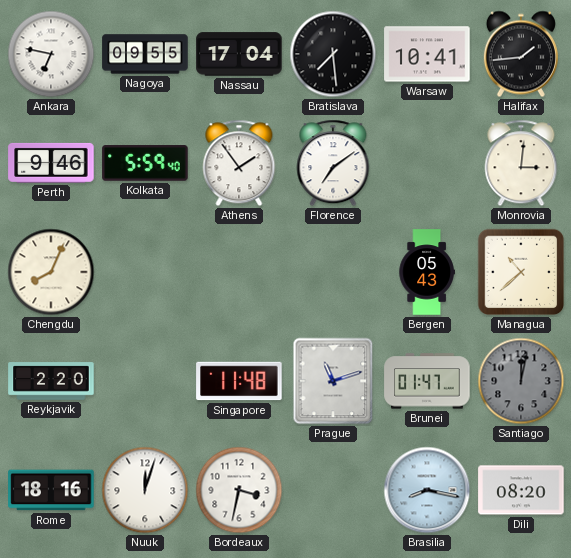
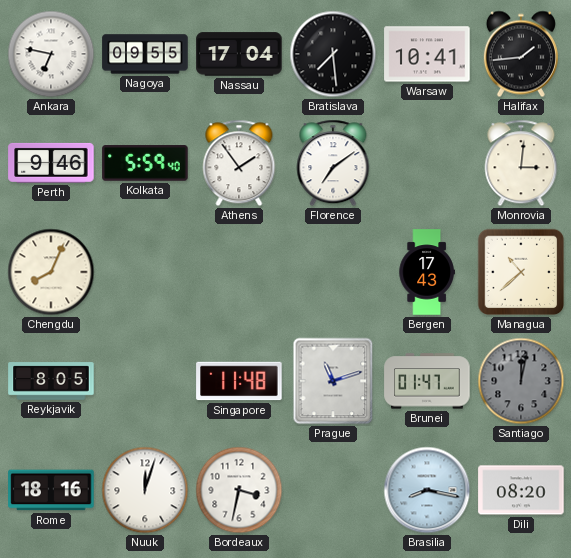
Bergen: 05:43 -> 17:43 (427, 272)
Reykjavik: 2:20 -> 8:05 (51, 381)
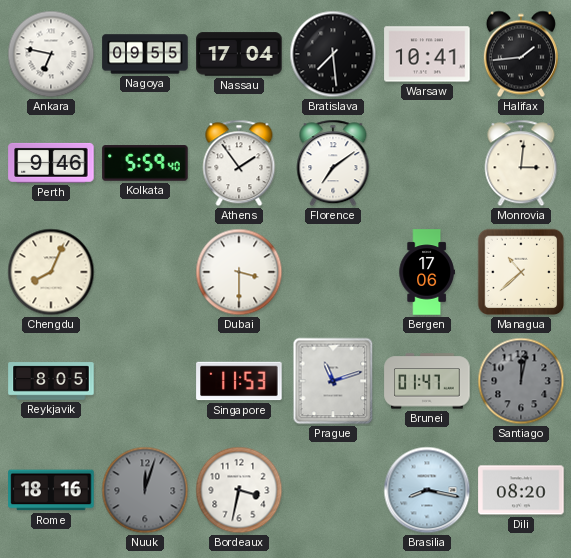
Dubai: none -> 3:30 (239, 272)
Bergen: 17:43 -> 17:06 (427, 272)
Singapore: 11:48 -> 11:53 (239, 381)
Nuuk dial: white -> grey (145, 490)
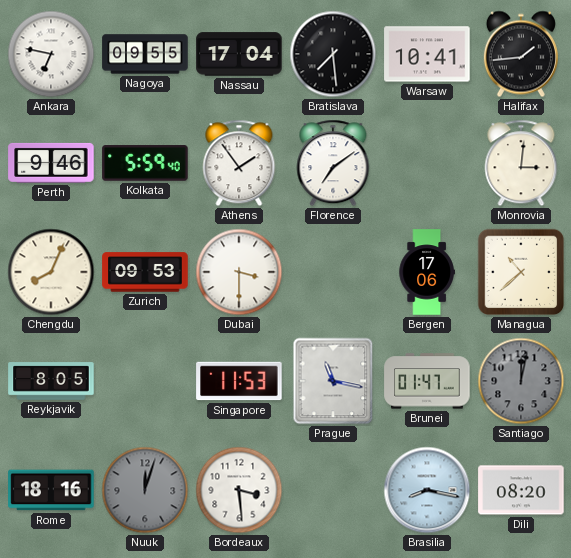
Zurich: none -> 09:53 (145, 272)
Prague: 11:12 -> 11:17 (333, 381)
Bordeaux: 3:32 -> 3:29 (239, 490)
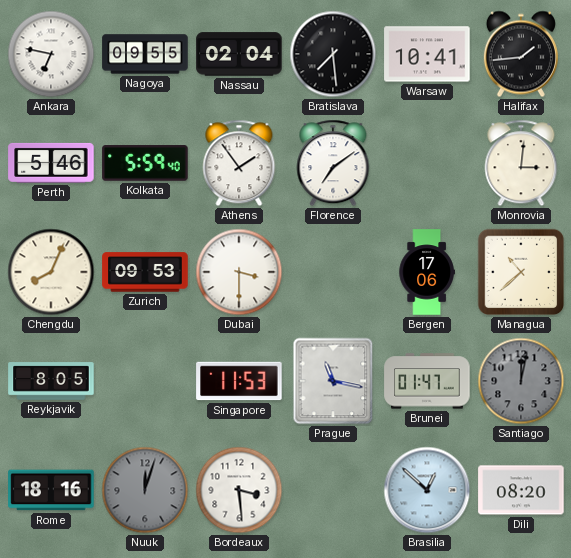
Nassau: 17:04 -> 02:04 (239, 54)
Perth: 9:46 -> 5:46 (51, 163)
Brasilia: 8:17 -> 12:52 (427, 490)
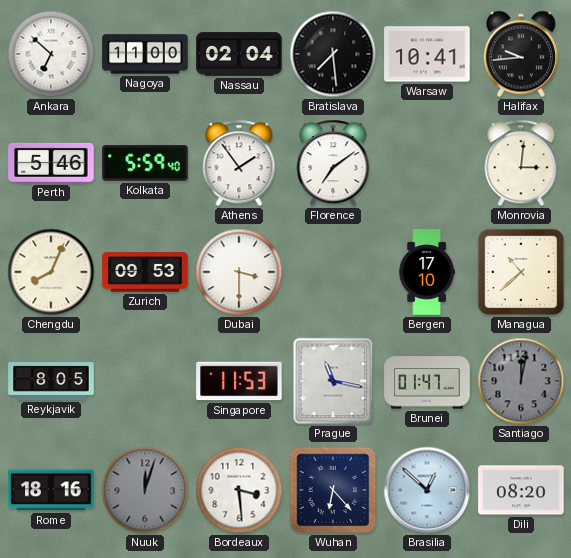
Ankara: 6:47 -> 6:52 (51, 54)
Nagoya: 09:55 -> 11:00 (145, 54)
Halifax: 1:44 -> 9:44 (521, 54)
Bergen: 17:06 -> 17:10 (427, 272)
Wuhan: none -> 6:23 (333, 490)
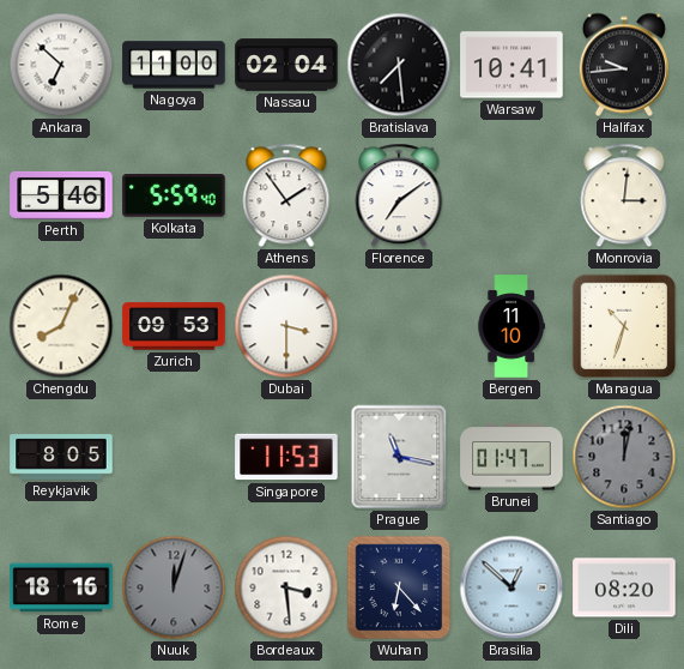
Bergen: 17:10 -> 11:10 (512, 326)
Managua: 10:38 -> 10:33 (624, 326)
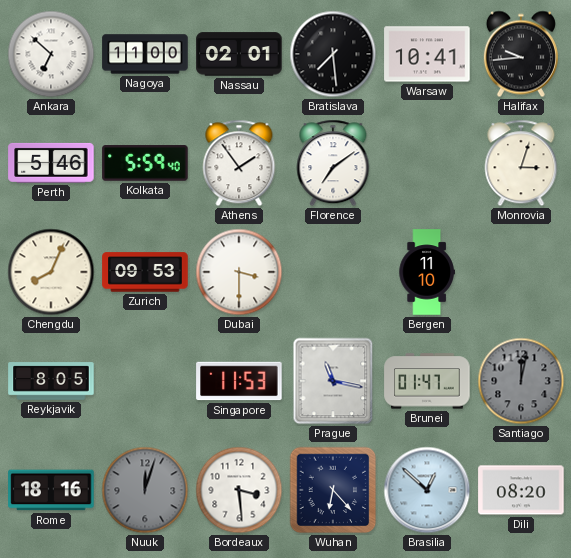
Nassau: 02:04 -> 02:01 (239, 54)
Monrovia: 3:01 -> 3:03 (521, 163)
Managua: 10:33 -> none (624, 326)
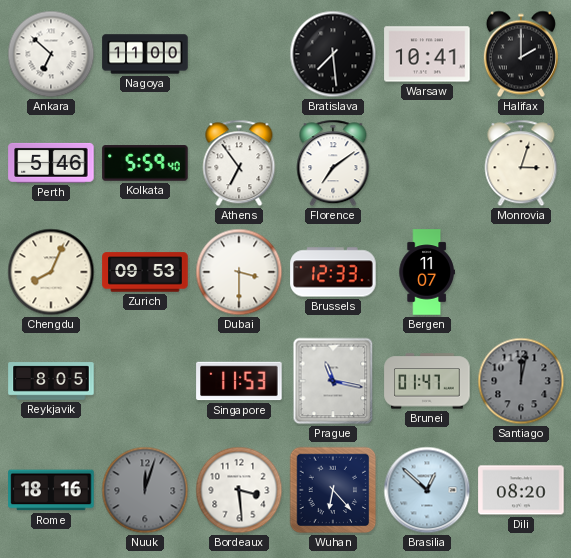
Nassau: 02:01 -> none (239, 54)
Halifax: 9:44 -> 2:00 (521, 54)
Athens: 1:54 -> 6:54 (239, 163)
Brussels: none -> 12:33 (333, 272)
Bergen: 11:10 -> 11:07 (427, 272)
